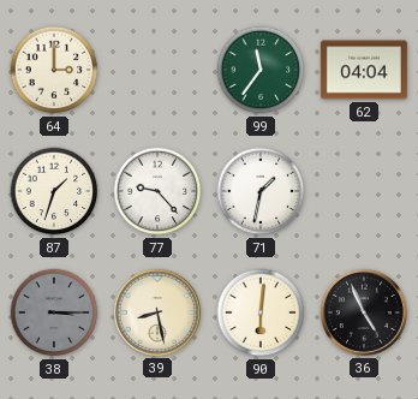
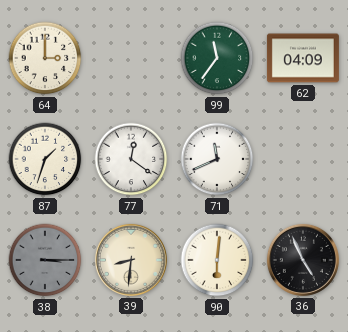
62: 04:04 -> 04:09 (303, 58)
77: 9:23 -> 12:21 (131, 159)
71: 1:32 -> 11:41 (217, 159)
39: 8:28 -> 8:31 (131, 260)
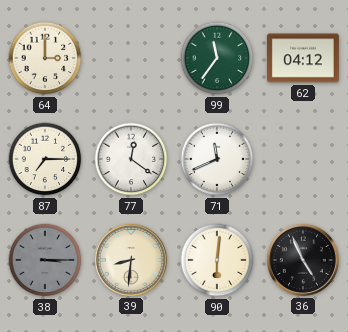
62: 04:09 -> 04:12 (303, 58)
87: 1:33 -> 7:15 (45, 159)
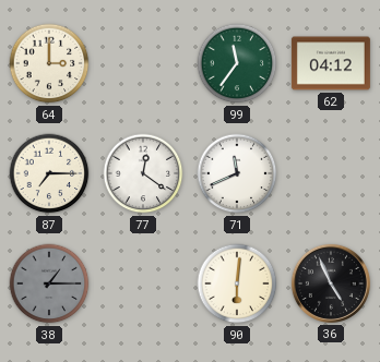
38: 3:15 -> 1:15 (49, 283)
39: 8:31 -> none (131, 260)
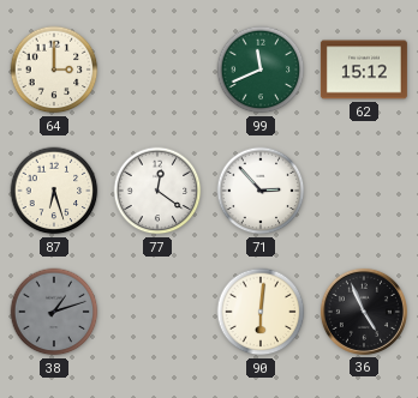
99: 11:36 -> 11:41 (261, 70)
62: 04:12 -> 15:12 (364, 70)
87: 7:15 -> 6:27 (54, 191)
71: 11:41 -> 2:53 (261, 191)
38: 1:15 -> 1:12 (54, 312)
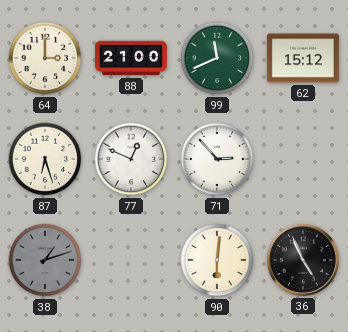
88: none -> 21:00 (131, 58)
77: 12:21 -> 12:49 (131, 159)
